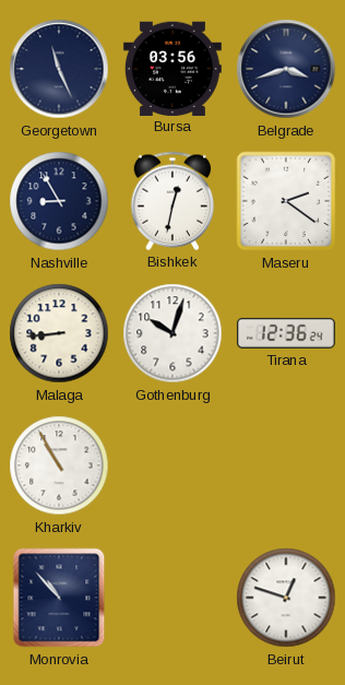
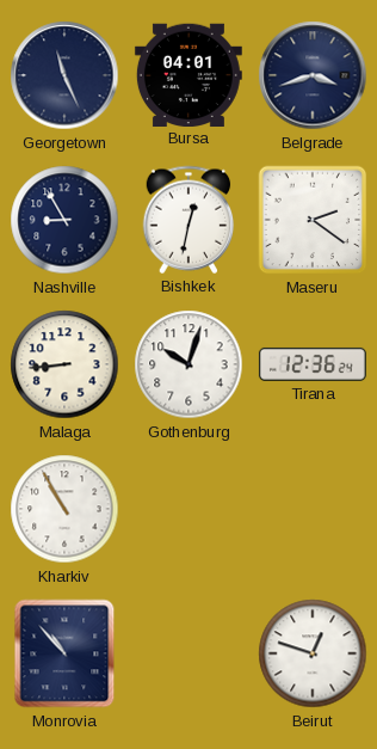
Bursa: 03:56 -> 04:01 (188, 74)
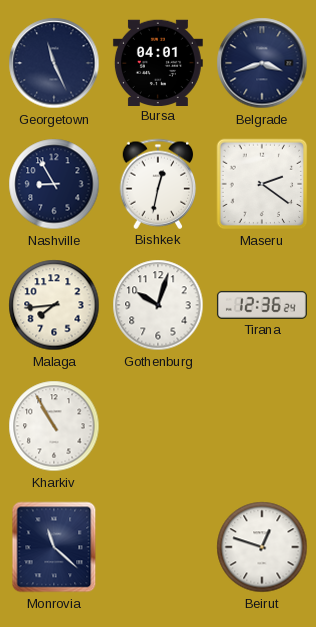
Malaga: 8:44 -> 7:44 (54, 305)
Monrovia: 10:53 -> 11:22 (54, 547)
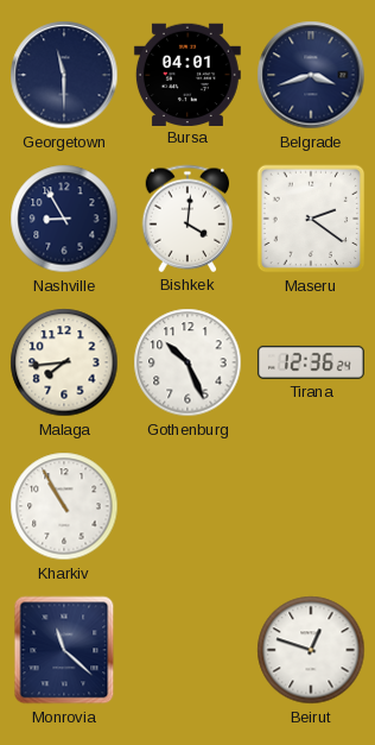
Georgetown: 11:26 -> 11:30 (64, 75)
Bishkek: 12:32 -> 4:01 (188, 219)
Gothenburg: 10:03 -> 10:26 (188, 362)
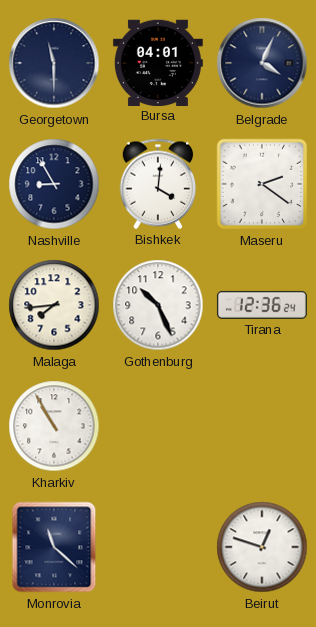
Belgrade: 3:42 -> 4:04 (262, 63)
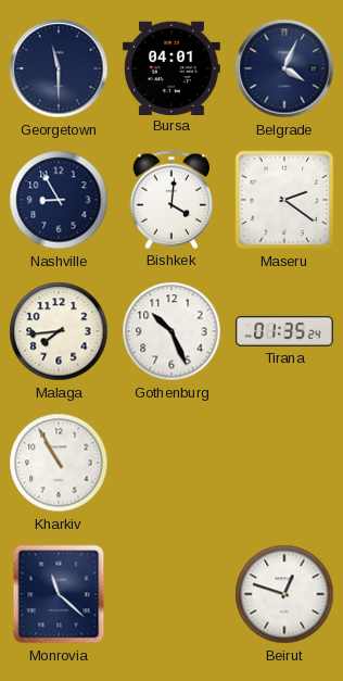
Tirana: 12:36 -> 01:35 (284, 331)
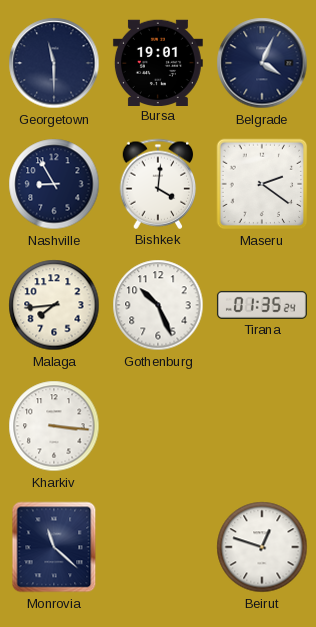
Bursa: 04:01 -> 19:01 (158, 62)
Kharkiv: 10:55 -> 3:16 (54, 426)
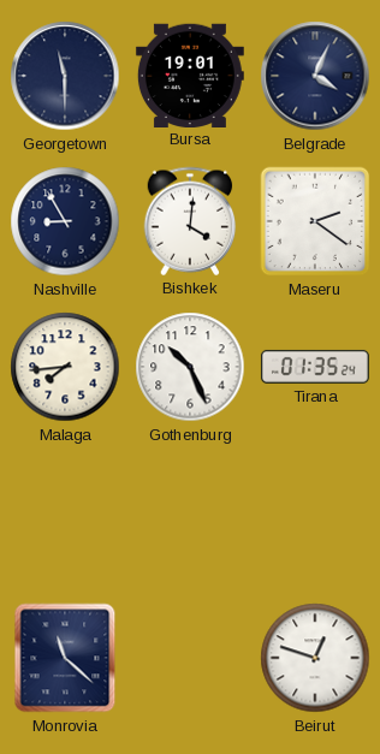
Kharkiv: 3:16 -> none (54, 426)
